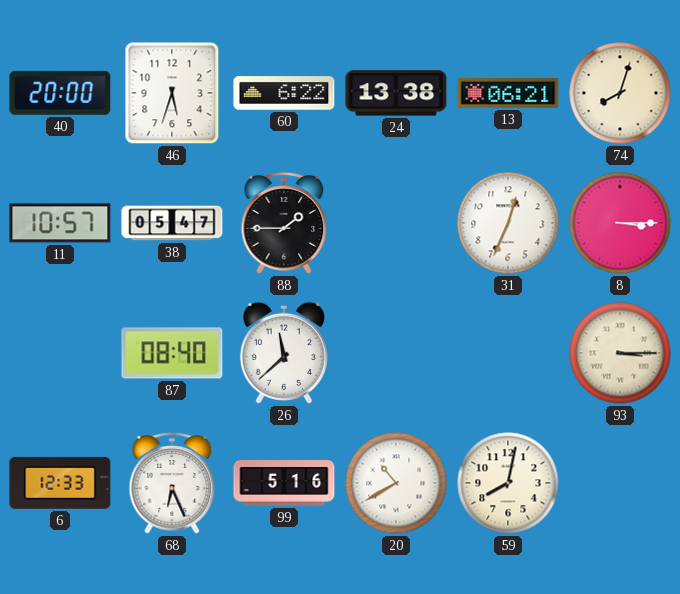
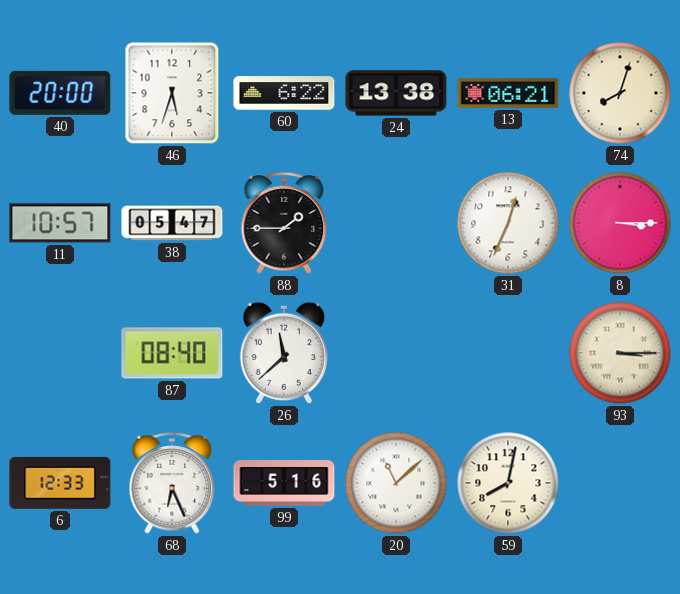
20: 10:40 -> 11:08 (396, 483)
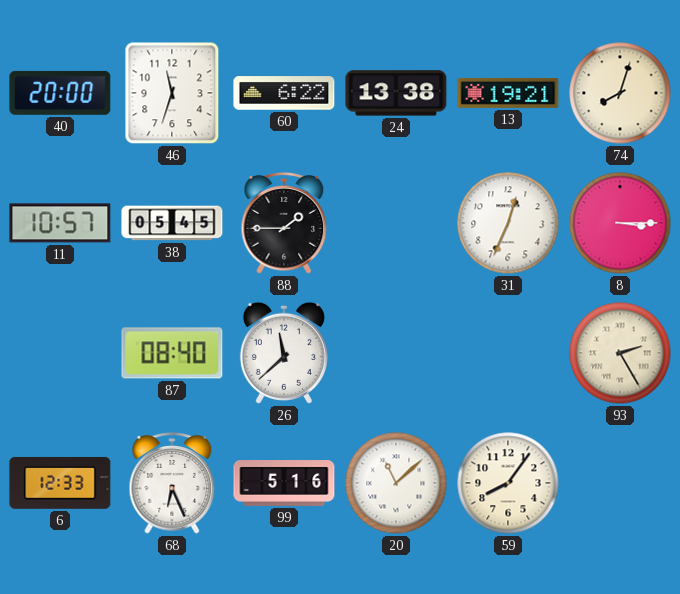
46: 5:33 -> 11:33 (172, 93)
13: 06:21 -> 19:21 (508, 93)
38: 05:47 -> 05:45 (172, 223)
93: 3:15 -> 2:25 (620, 353)
59: 8:02 -> 8:06 (508, 483)
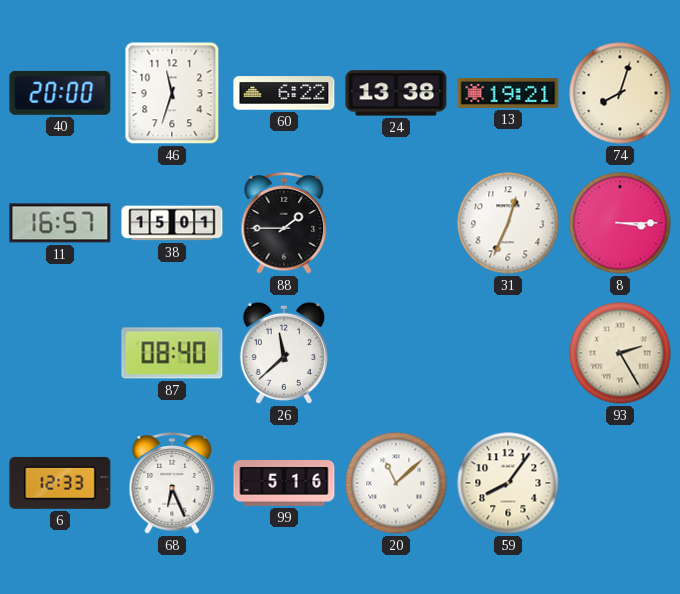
11: 10:57 -> 16:57 (60, 223)
38: 05:45 -> 15:01 (172, 223)
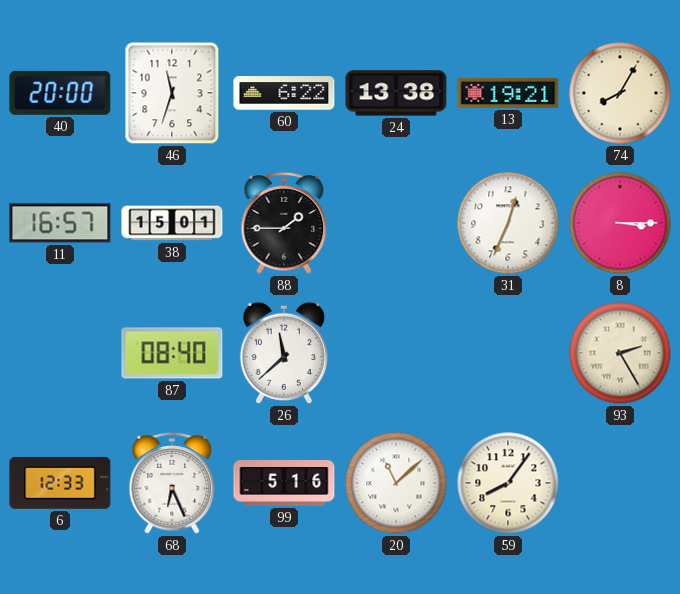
74: 8:03 -> 8:05 (620, 93)
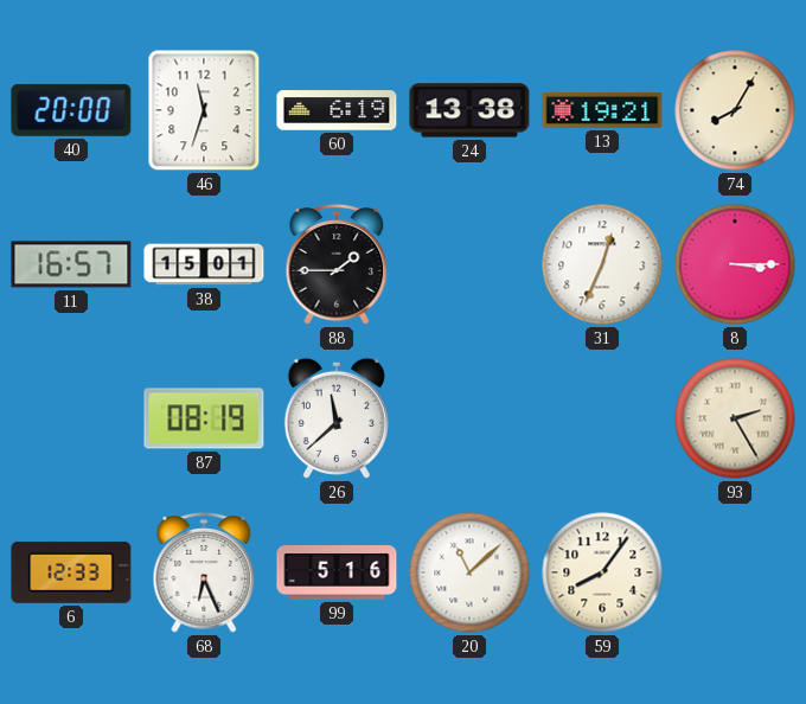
60: 6:22 -> 6:19 (337, 110)
87: 08:40 -> 08:19 (204, 418)
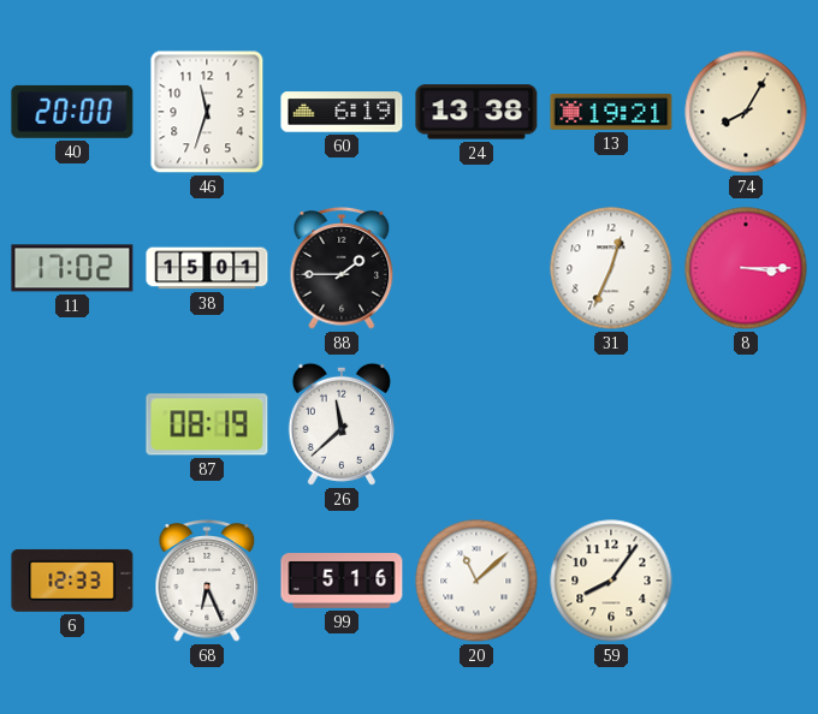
11: 16:57 -> 17:02 (72, 268)
93: 2:25 -> none (735, 418)
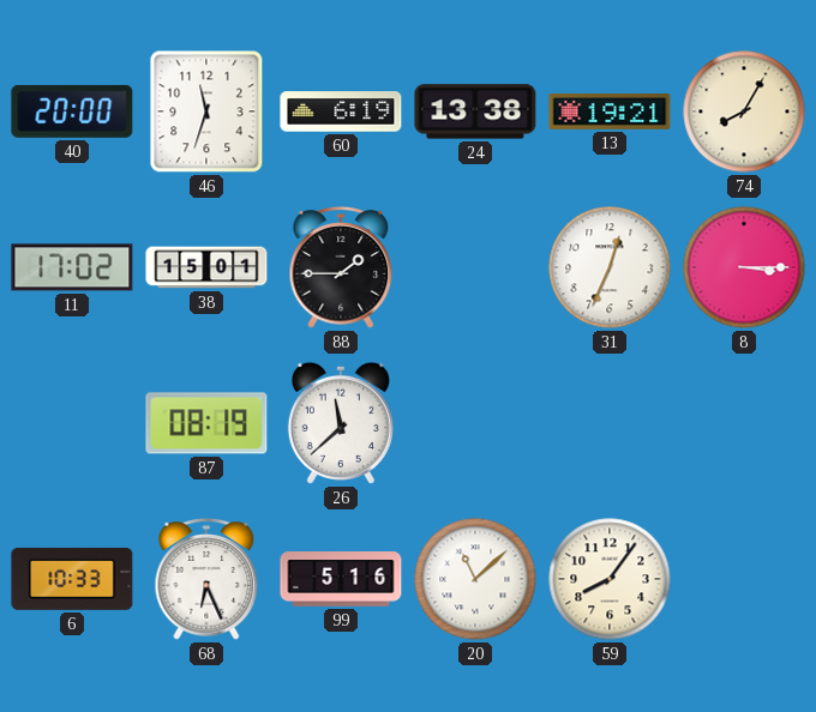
6: 12:33 -> 10:33 (72, 579)
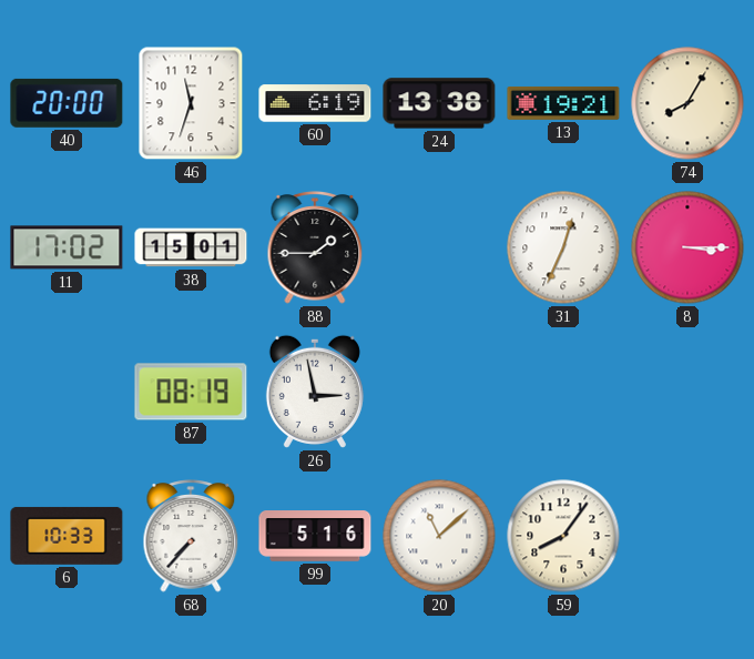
26: 11:38 -> 2:58 (315, 392)
68: 6:26 -> 7:37 (191, 536)
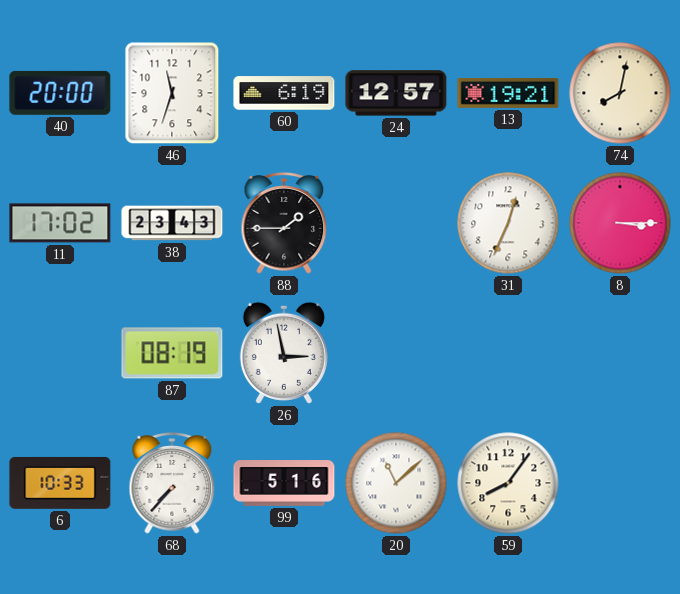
24: 13:38 -> 12:57 (396, 93)
74: 8:05 -> 8:02 (620, 93)
38: 15:01 -> 23:43 (172, 223)
